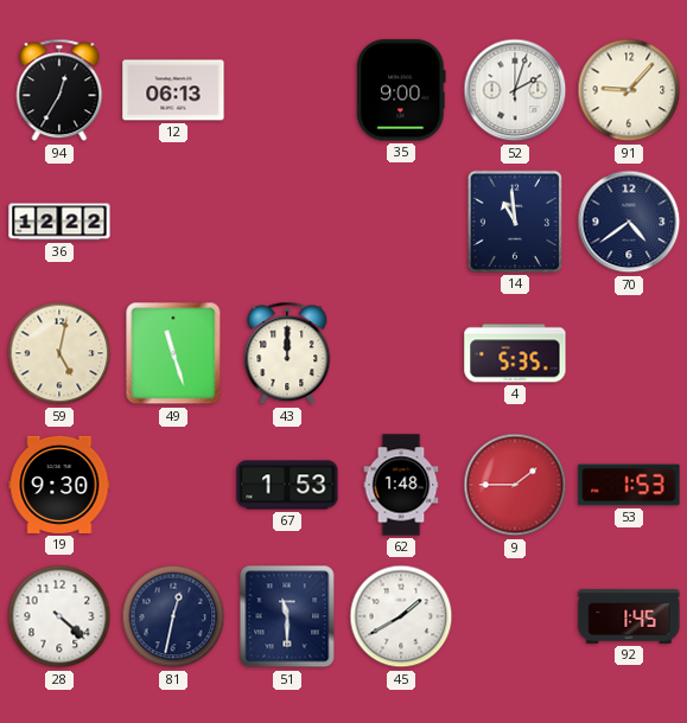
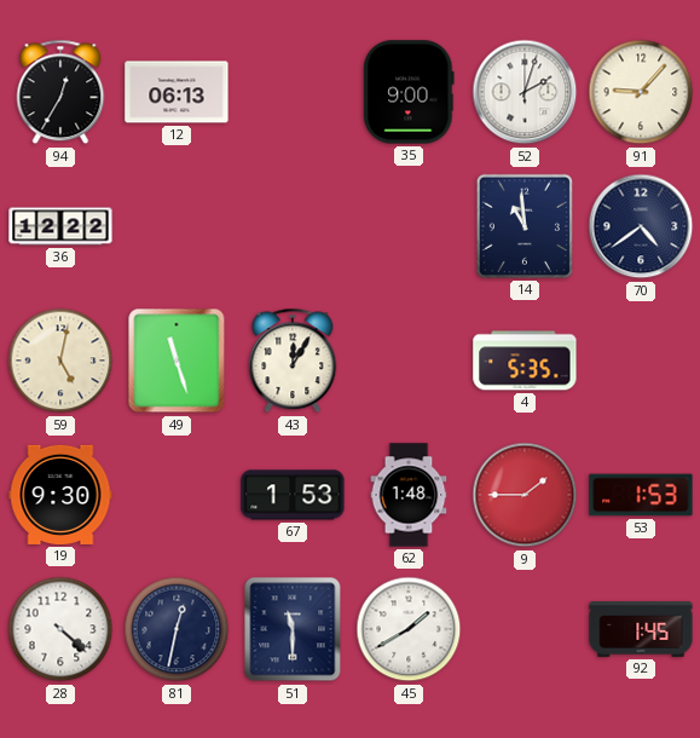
43: 12:00 -> 12:05 (293, 361)
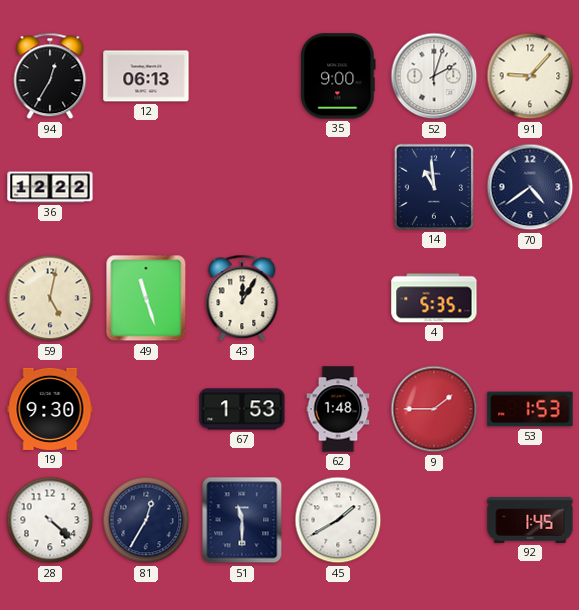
81: 12:32 -> 12:35 (146, 520)
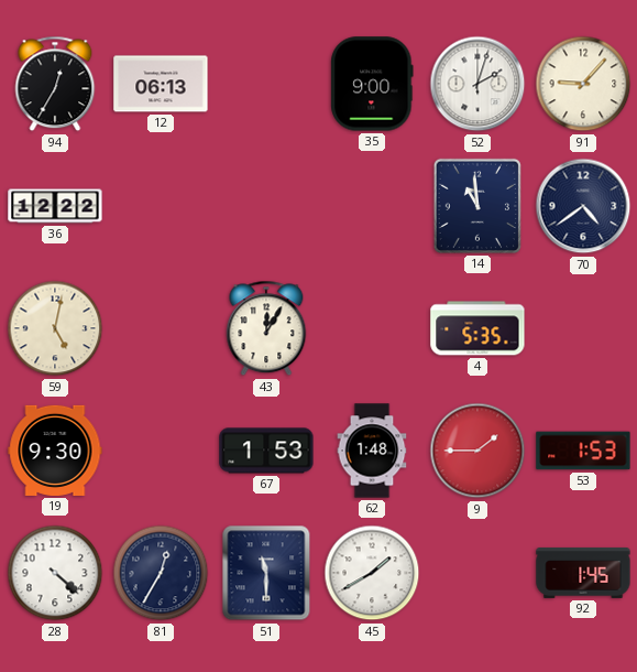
49: 11:27 -> none (146, 298)
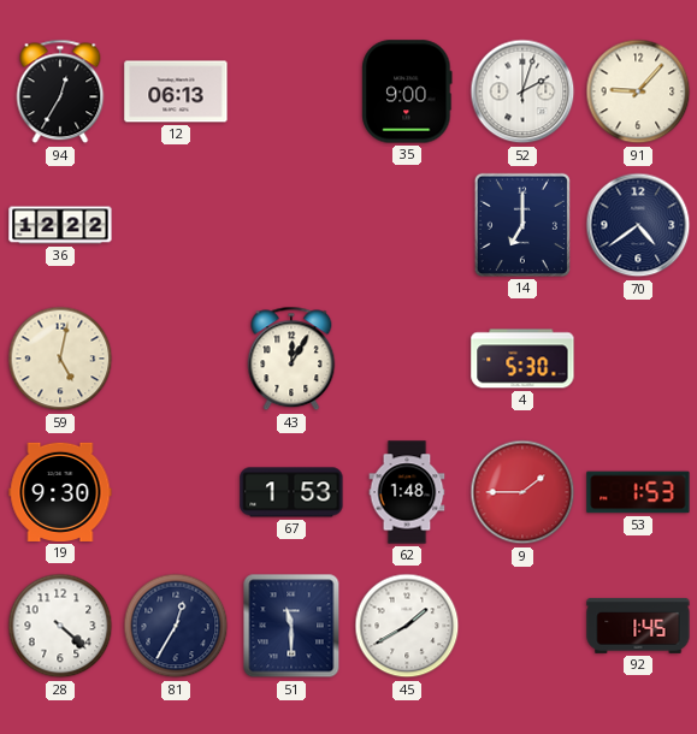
14: 10:59 -> 7:00 (522, 225)
4: 5:35 -> 5:30 (522, 359)
